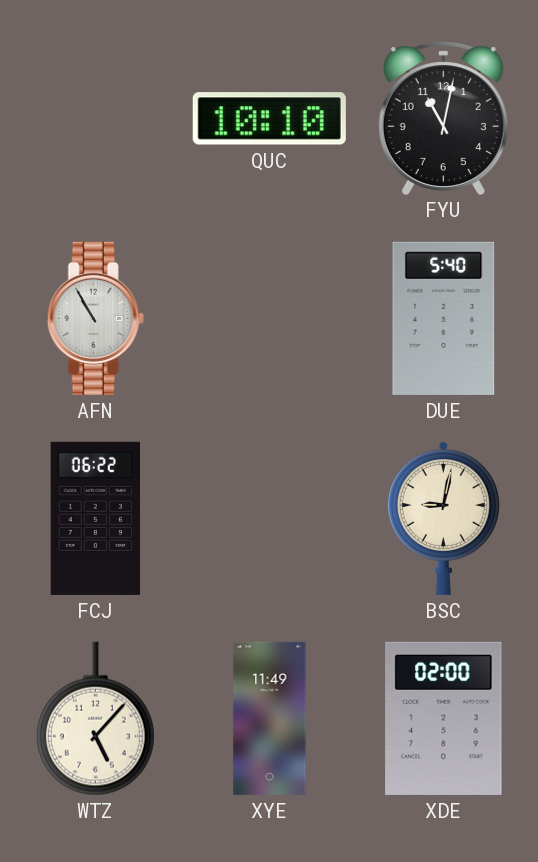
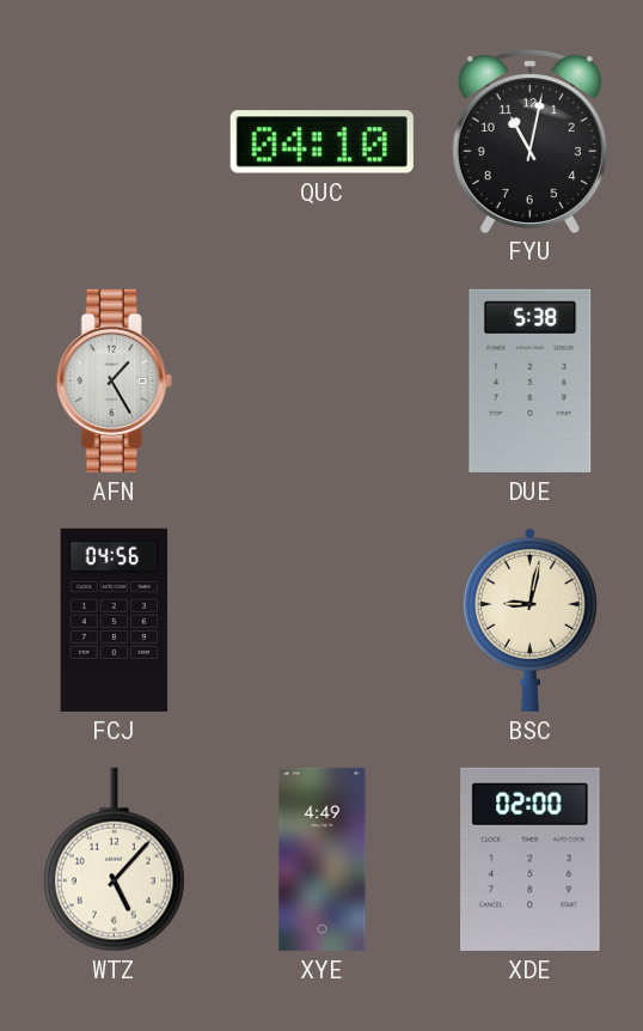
QUC: 10:10 -> 04:10 (321, 142)
AFN: 10:55 -> 1:25 (114, 380)
DUE: 5:40 -> 5:38 (531, 380)
FCJ: 06:22 -> 04:56 (115, 620)
XYE: 11:49 -> 4:49 (323, 859)
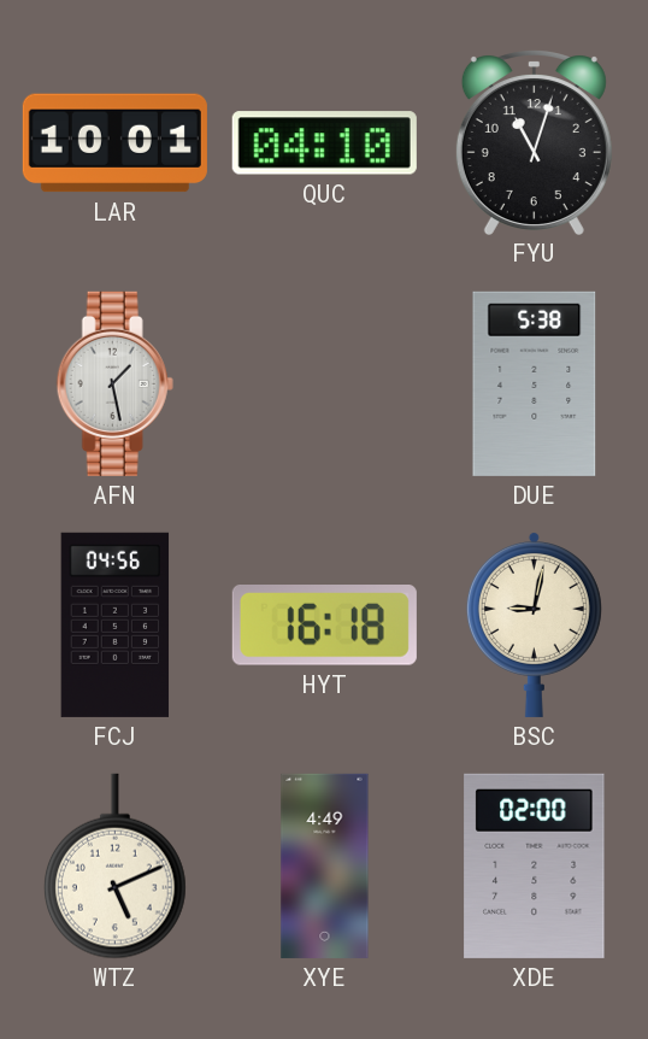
LAR: none -> 10:01 (114, 143)
FYU: 11:02 -> 11:03 (534, 142)
AFN: 1:25 -> 1:28 (114, 383)
HYT: none -> 16:18 (324, 626)
WTZ: 5:07 -> 5:11 (114, 867)
